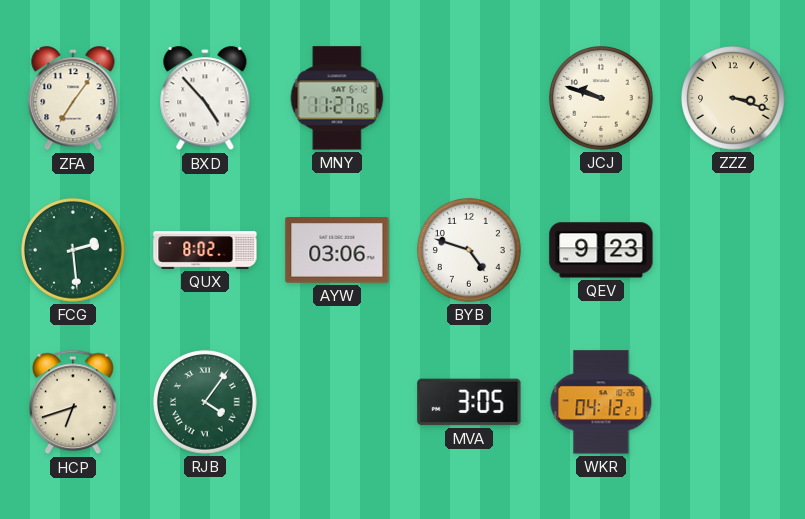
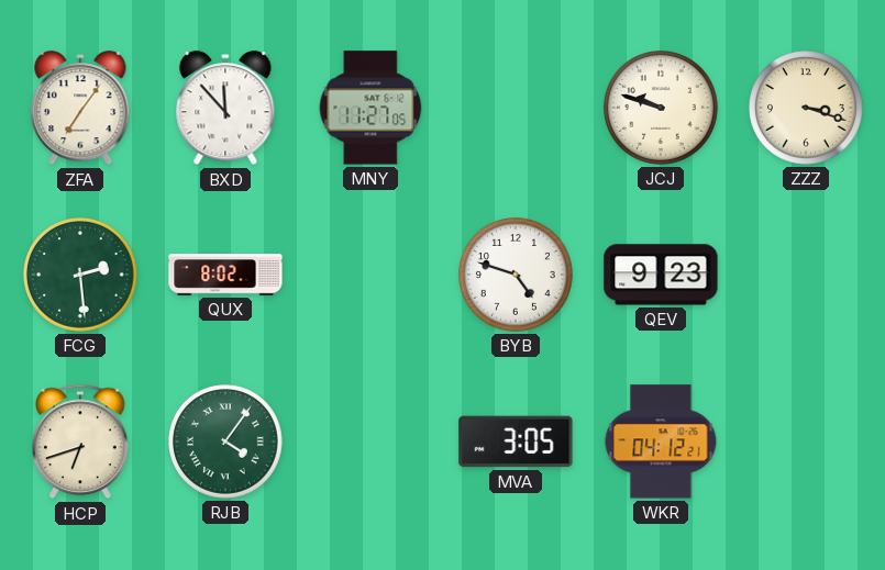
BXD: 4:53 -> 11:53 (225, 109)
AYW: 03:06 -> none (337, 250)
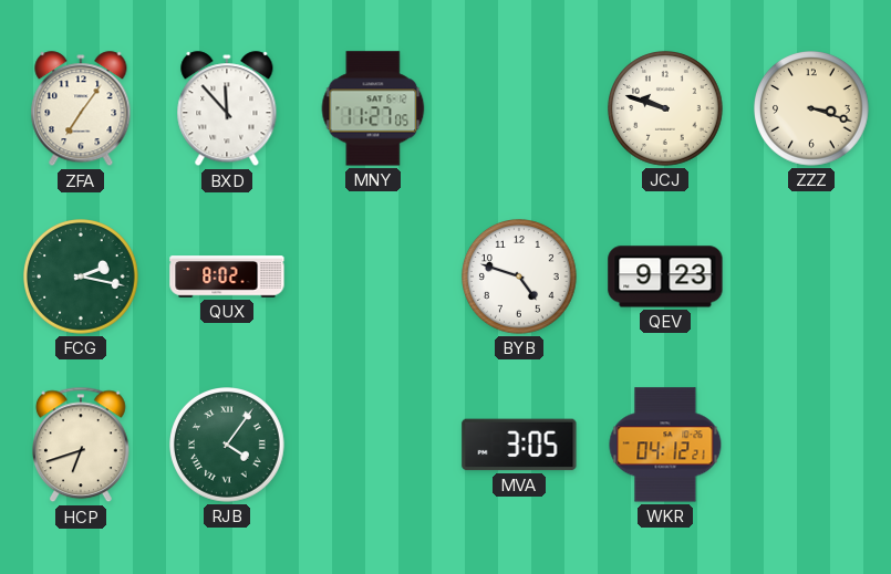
FCG: 2:29 -> 2:17 (82, 278)
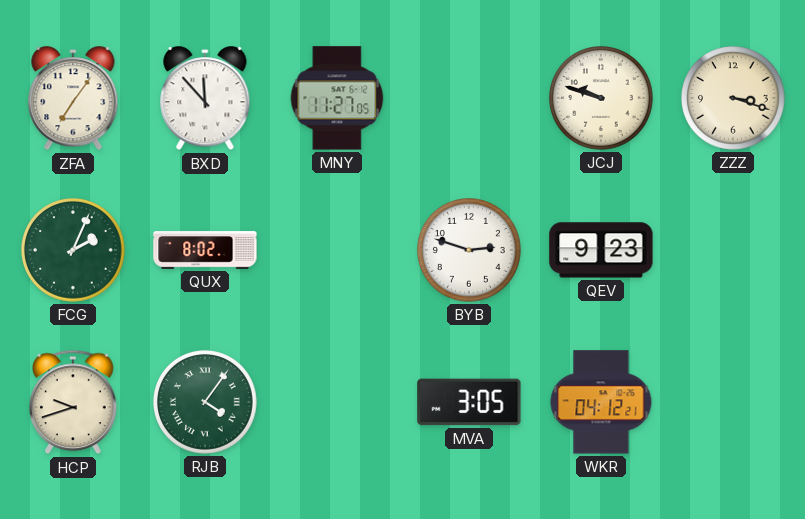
FCG: 2:17 -> 2:04 (74, 251)
BYB: 4:48 -> 2:48 (470, 251)
HCP: 6:42 -> 9:42 (74, 402)
